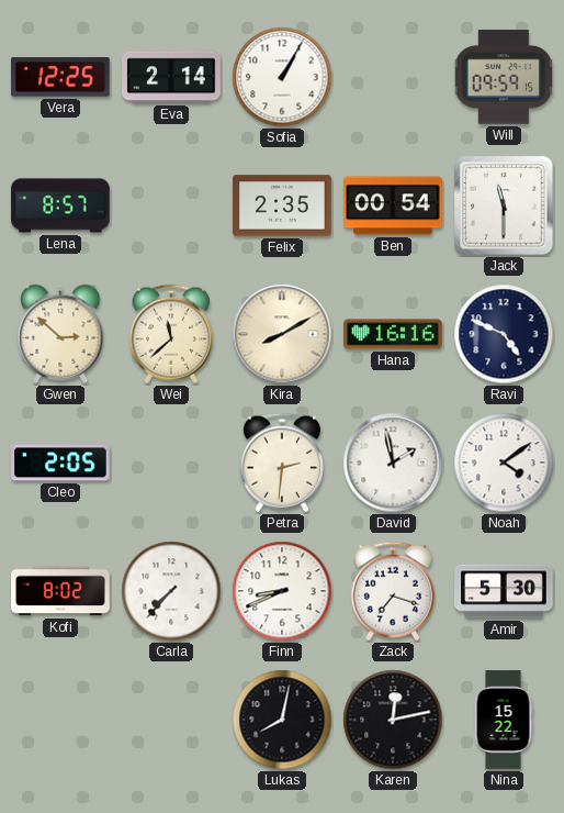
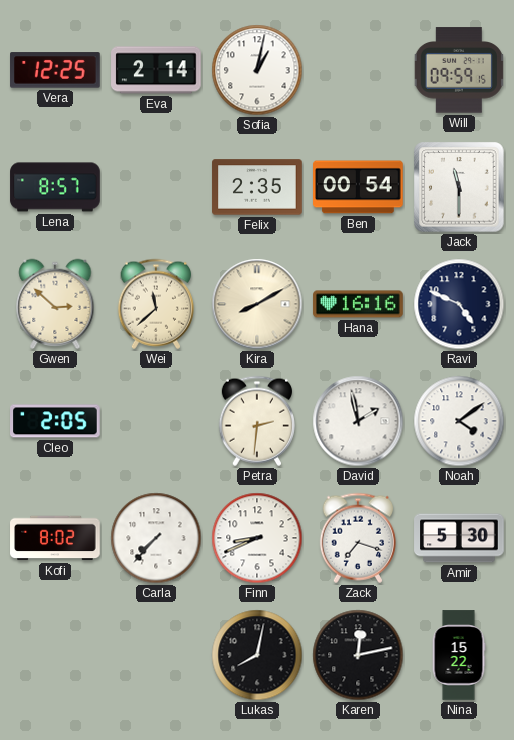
Sofia: 1:05 -> 1:02 (257, 70)
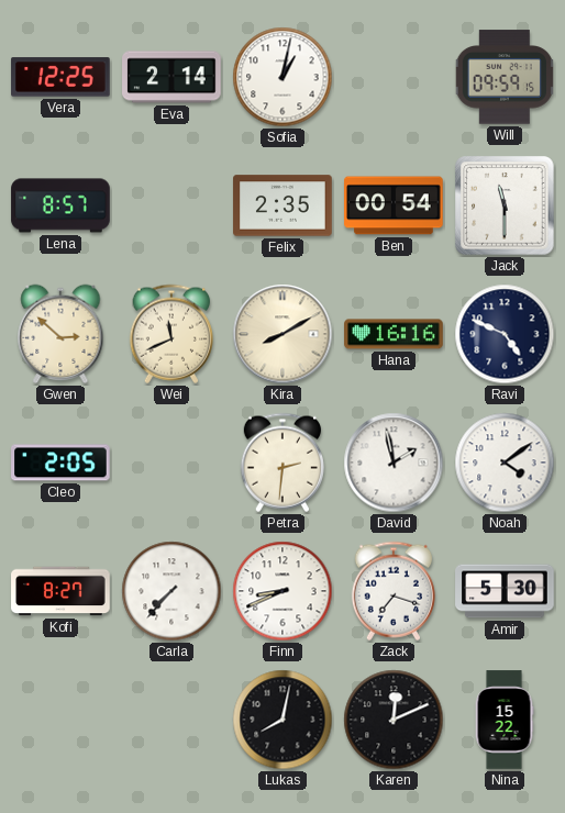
Wei: 11:38 -> 11:41 (171, 334)
Kofi: 8:02 -> 8:27 (60, 591)
Karen: 12:13 -> 12:11 (394, 720)
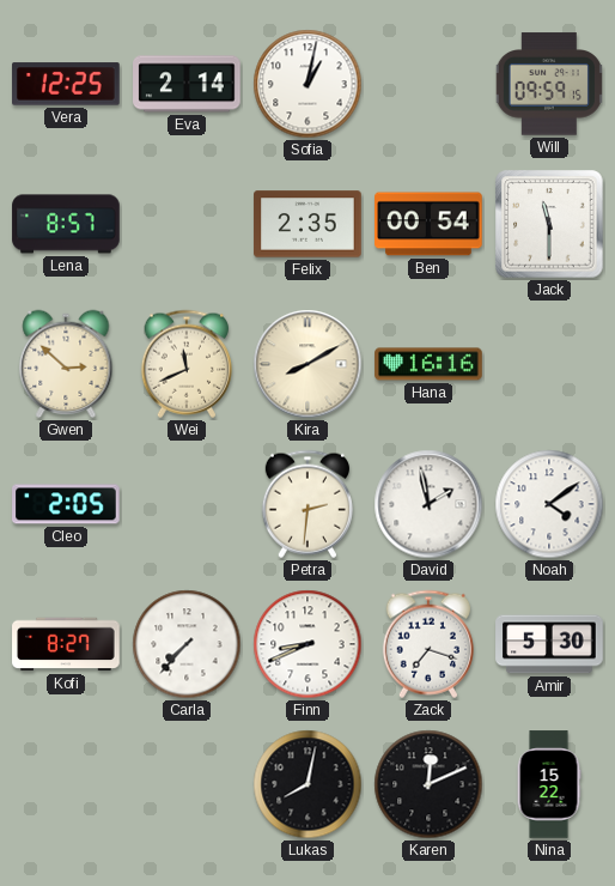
Ravi: 4:49 -> none (505, 334)
